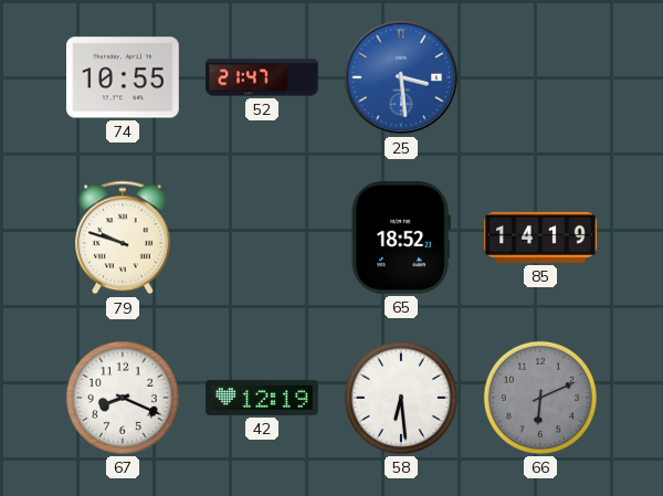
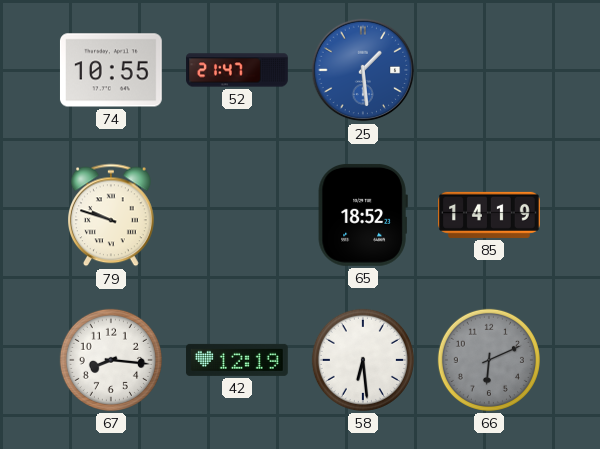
25: 3:29 -> 1:29 (363, 70)
67: 8:19 -> 8:16 (111, 360)
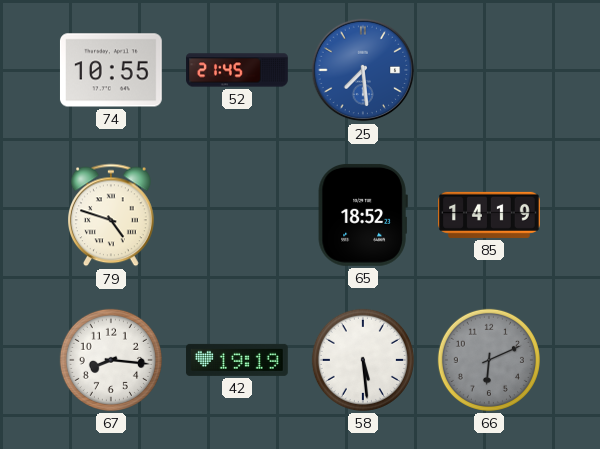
52: 21:47 -> 21:45 (237, 70)
25: 1:29 -> 7:29 (363, 70)
79: 9:48 -> 4:48 (112, 215)
42: 12:19 -> 19:19 (238, 360)
58: 6:29 -> 5:29 (363, 360)
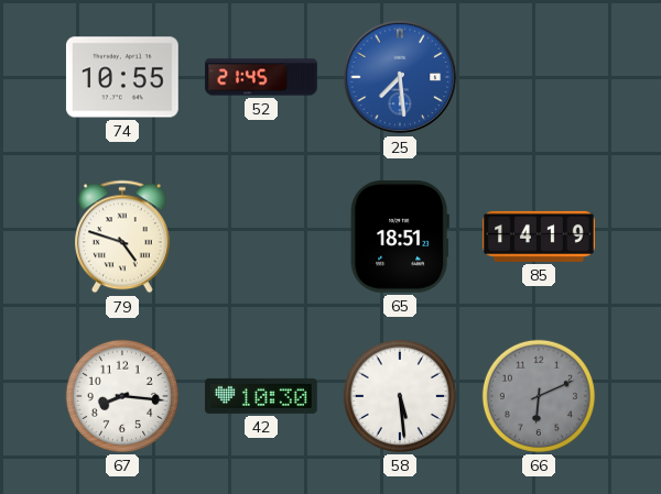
65: 18:52 -> 18:51 (400, 237)
42: 19:19 -> 10:30 (262, 396)
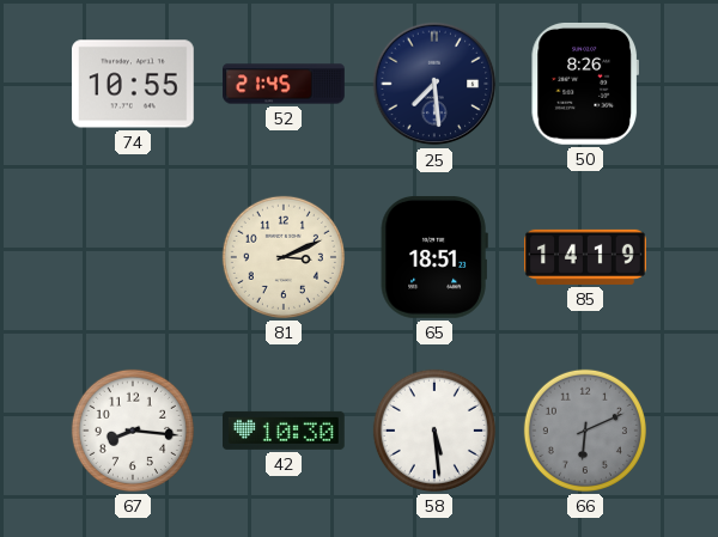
25 dial: blue -> navy (434, 84)
50: none -> 8:26 (584, 84)
79: 4:48 -> none (123, 237)
81: none -> 3:11 (284, 257)
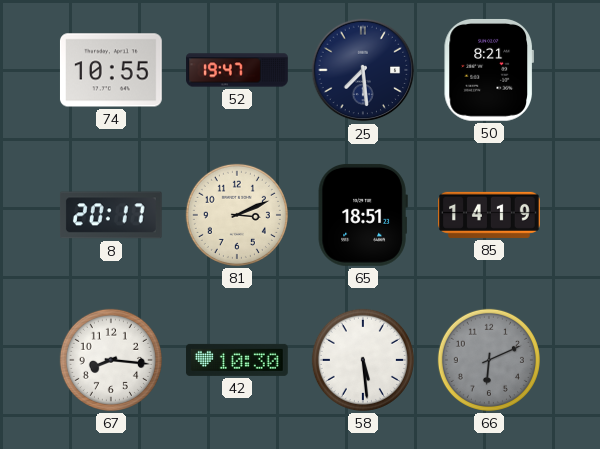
52: 21:45 -> 19:47 (237, 70)
50: 8:26 -> 8:21 (488, 70)
8: none -> 20:17 (111, 215)
